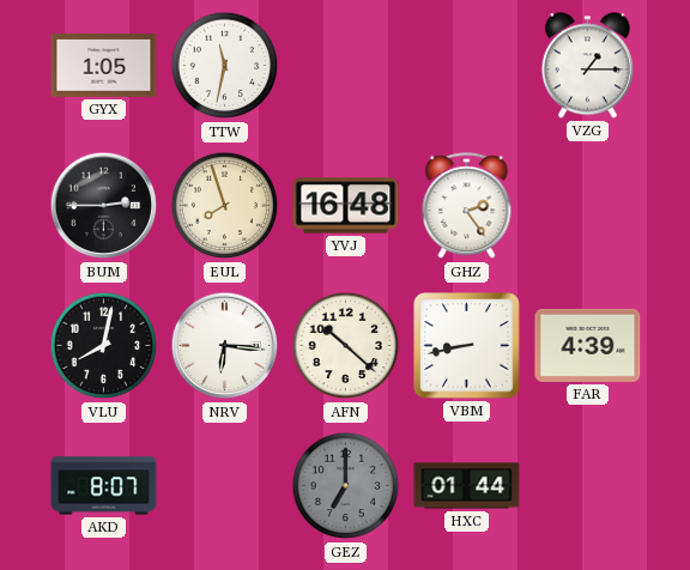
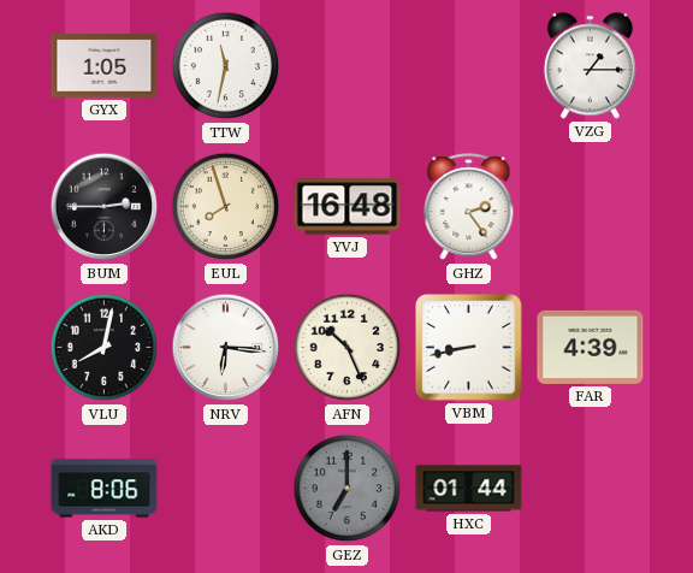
AFN: 10:22 -> 10:26 (348, 348)
AKD: 8:07 -> 8:06 (105, 489)
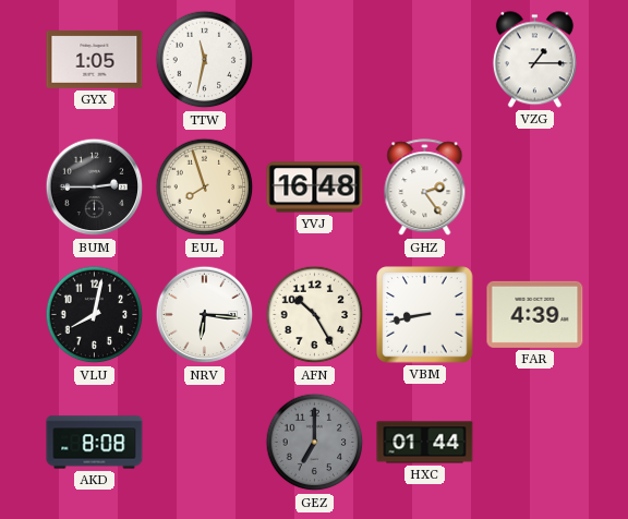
AFN: 10:26 -> 10:25 (315, 315)
AKD: 8:06 -> 8:08 (95, 443)
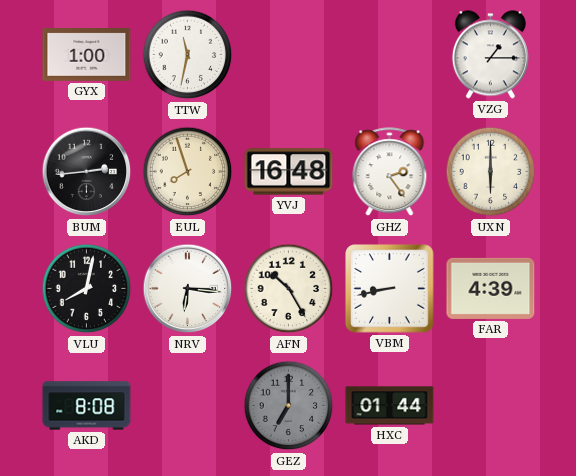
GYX: 1:05 -> 1:00 (87, 55)
BUM: 2:45 -> 2:44 (87, 172)
UXN: none -> 6:00 (491, 172)
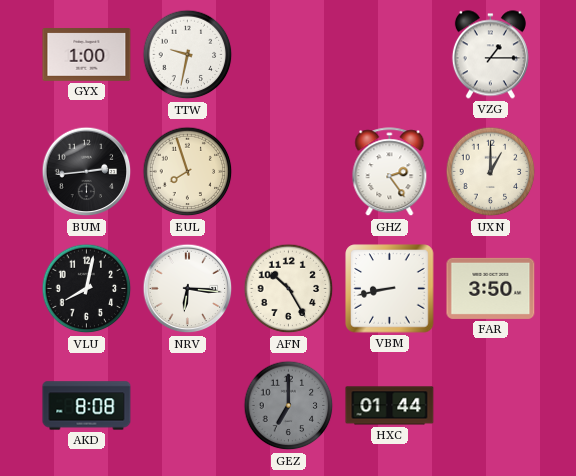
TTW: 11:32 -> 9:32 (188, 55)
YVJ: 16:48 -> none (289, 172)
UXN: 6:00 -> 1:00 (491, 172)
FAR: 4:39 -> 3:50 (491, 288)
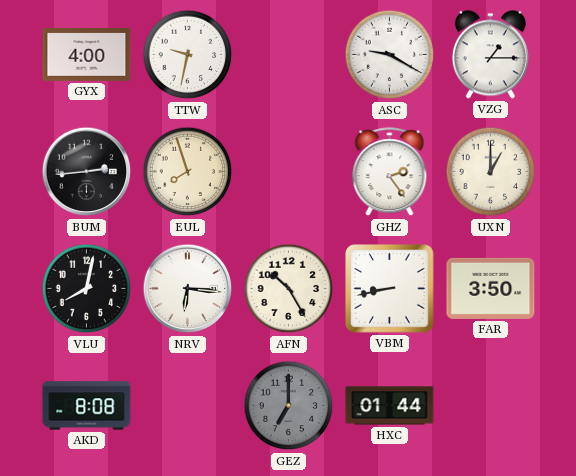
GYX: 1:00 -> 4:00 (87, 55)
ASC: none -> 9:20 (390, 55)
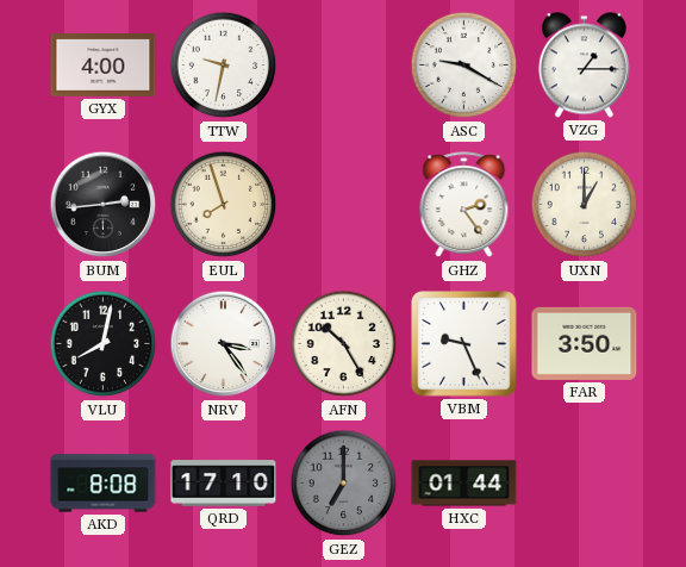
NRV: 6:16 -> 3:24 (224, 344)
VBM: 8:43 -> 9:26 (464, 344)
QRD: none -> 17:10 (224, 484)
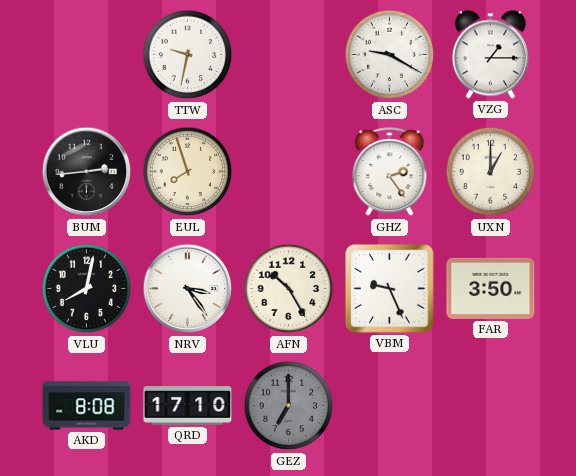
GYX: 4:00 -> none (104, 66)
HXC: 01:44 -> none (464, 484)
